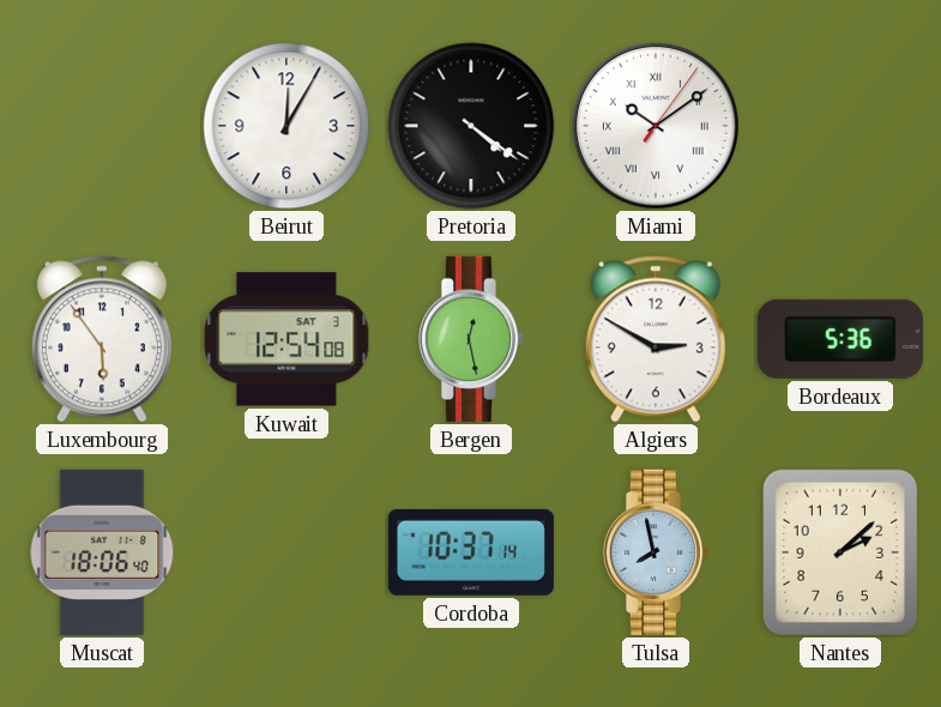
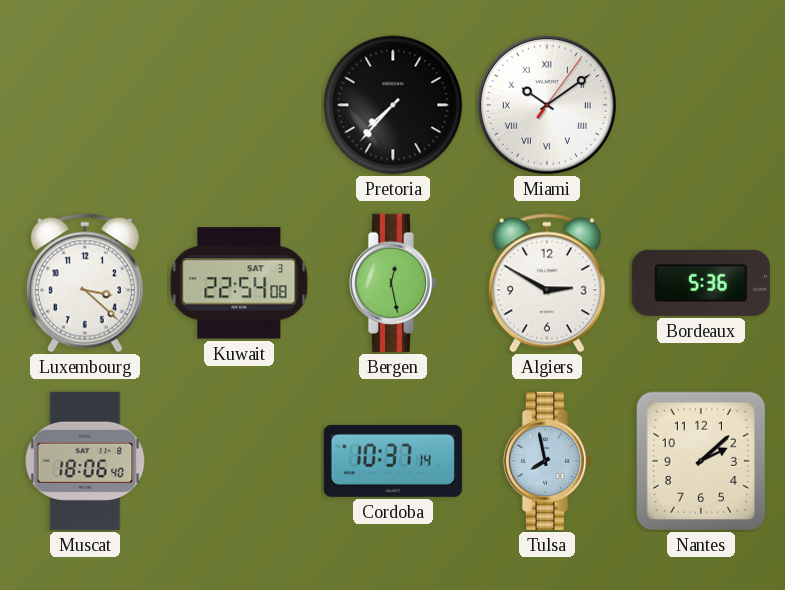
Beirut: 12:05 -> none (286, 126)
Pretoria: 4:21 -> 7:37 (393, 105)
Luxembourg: 5:54 -> 3:22 (85, 283)
Kuwait: 12:54 -> 22:54 (239, 283)
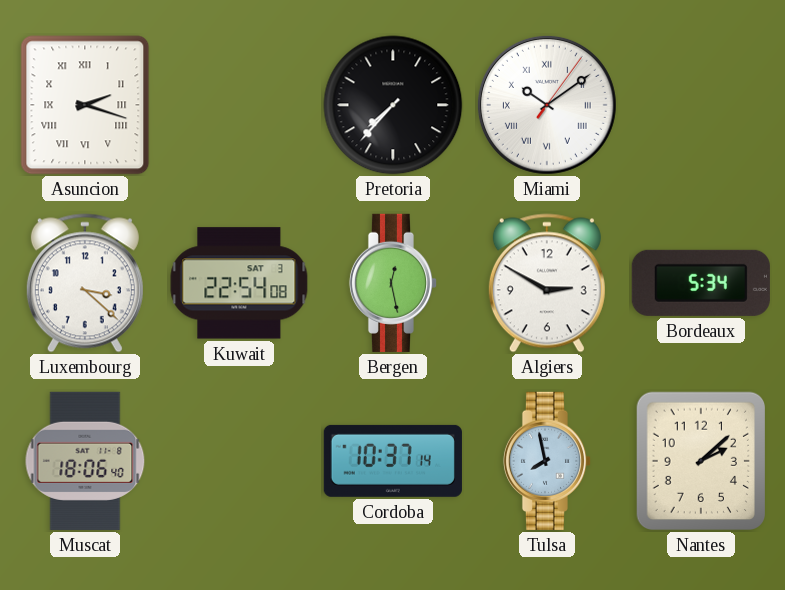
Asuncion: none -> 2:18 (85, 105)
Bordeaux: 5:36 -> 5:34 (701, 283)
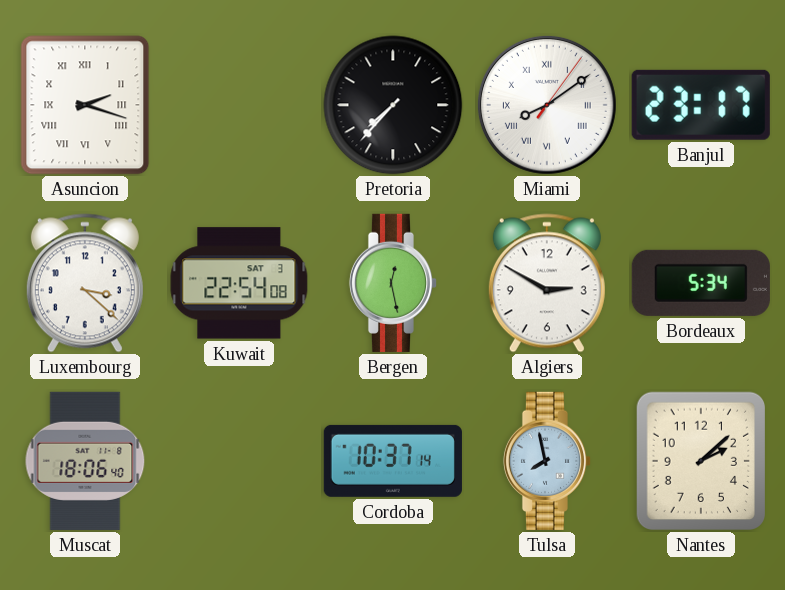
Miami: 10:09 -> 8:09 (547, 105)
Banjul: none -> 23:17 (701, 105)
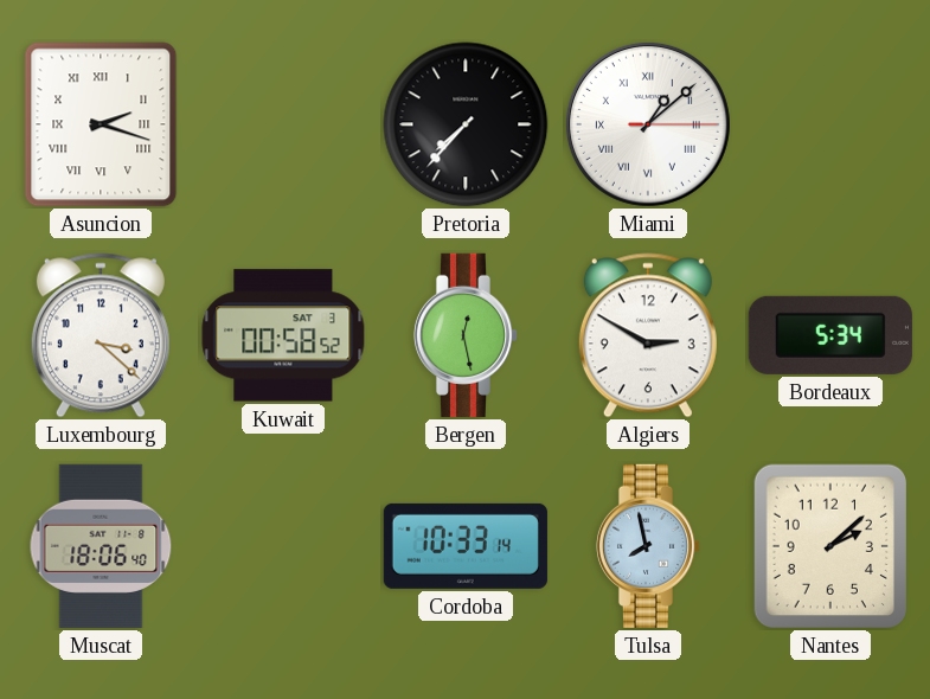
Miami: 8:09 -> 1:08 (648, 124)
Banjul: 23:17 -> none (701, 105)
Kuwait: 22:54 -> 00:58 (283, 335)
Cordoba: 10:37 -> 10:33 (466, 546)
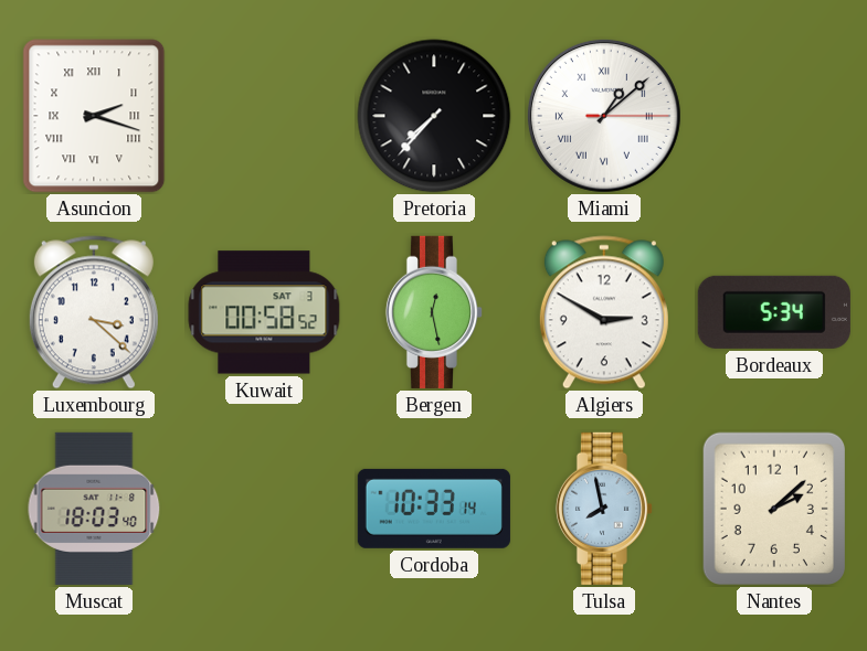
Muscat: 18:06 -> 18:03 (94, 509)
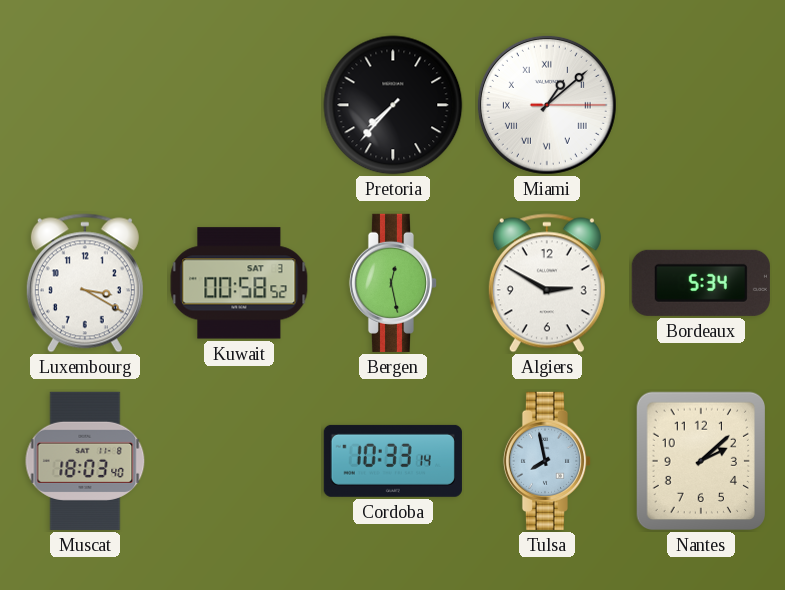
Asuncion: 2:18 -> none (94, 116)
Luxembourg: 3:22 -> 3:20 (85, 283)
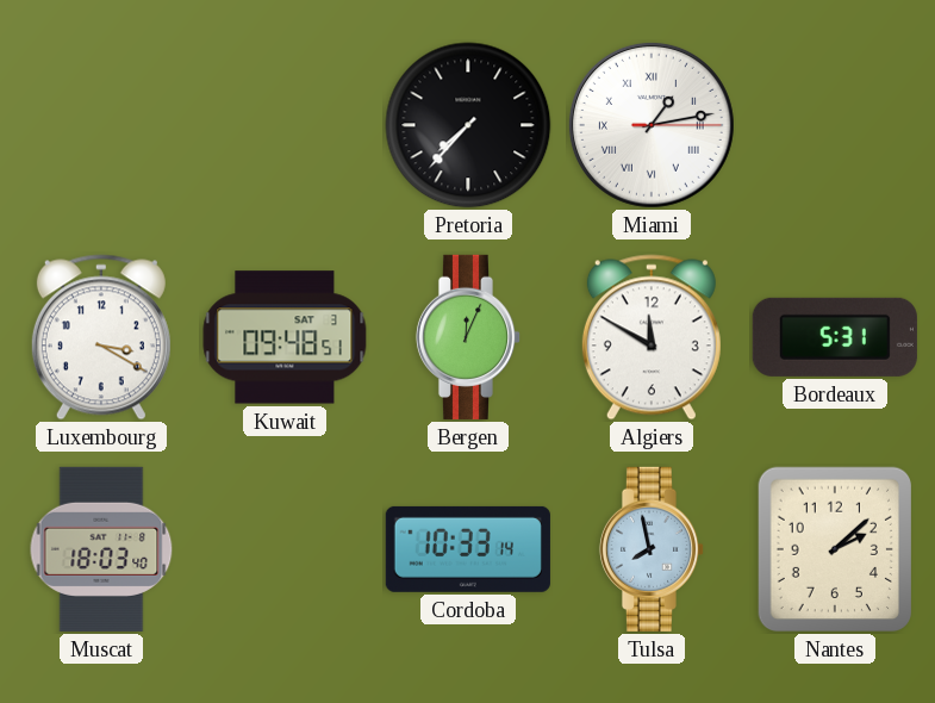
Miami: 1:08 -> 1:13 (652, 125)
Kuwait: 00:58 -> 09:48 (285, 337)
Bergen: 12:28 -> 12:04 (468, 337)
Algiers: 2:50 -> 11:50 (652, 337)
Bordeaux: 5:34 -> 5:31 (835, 337)
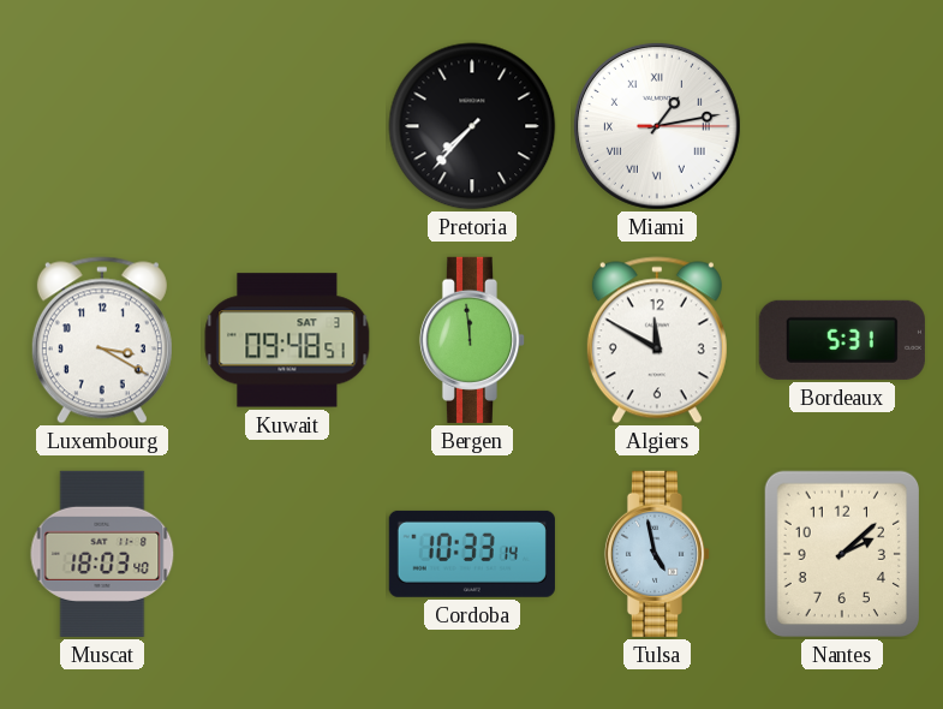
Bergen: 12:04 -> 11:59 (472, 340)
Tulsa: 7:58 -> 4:58 (657, 554)
